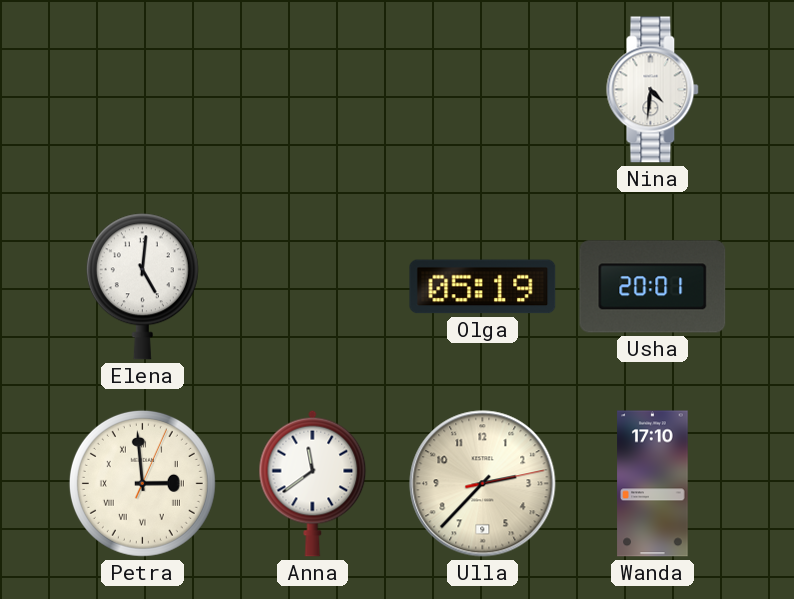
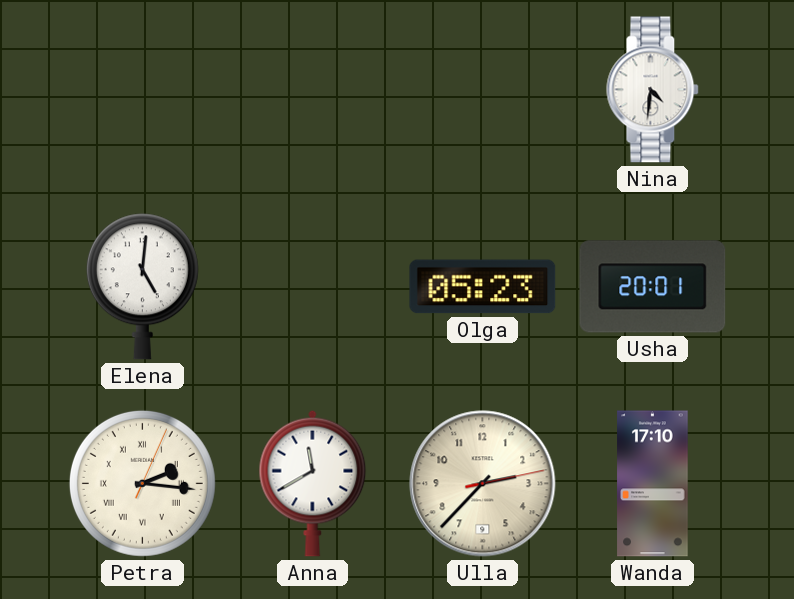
Olga: 05:19 -> 05:23 (483, 287)
Petra: 2:59 -> 2:16 (142, 483)
Anna: 11:39 -> 11:40 (313, 483)
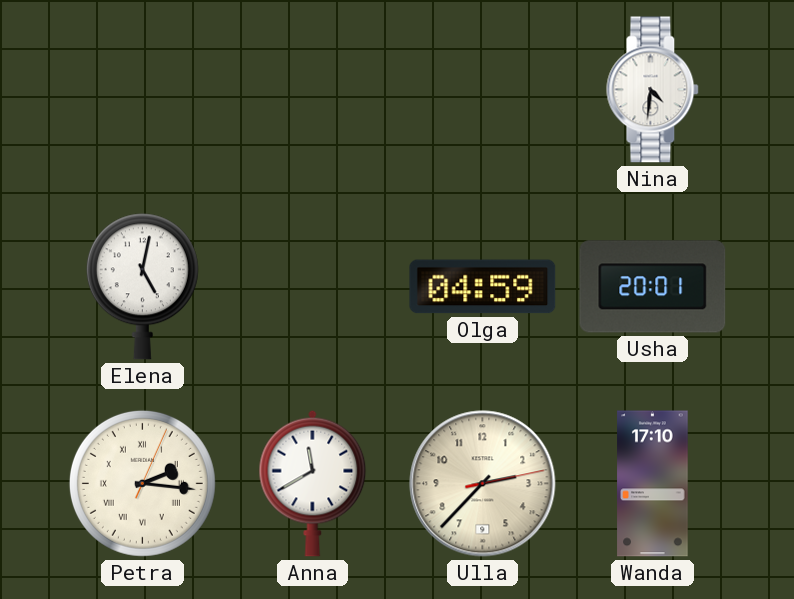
Elena: 5:01 -> 5:02 (142, 287)
Olga: 05:23 -> 04:59 (483, 287)
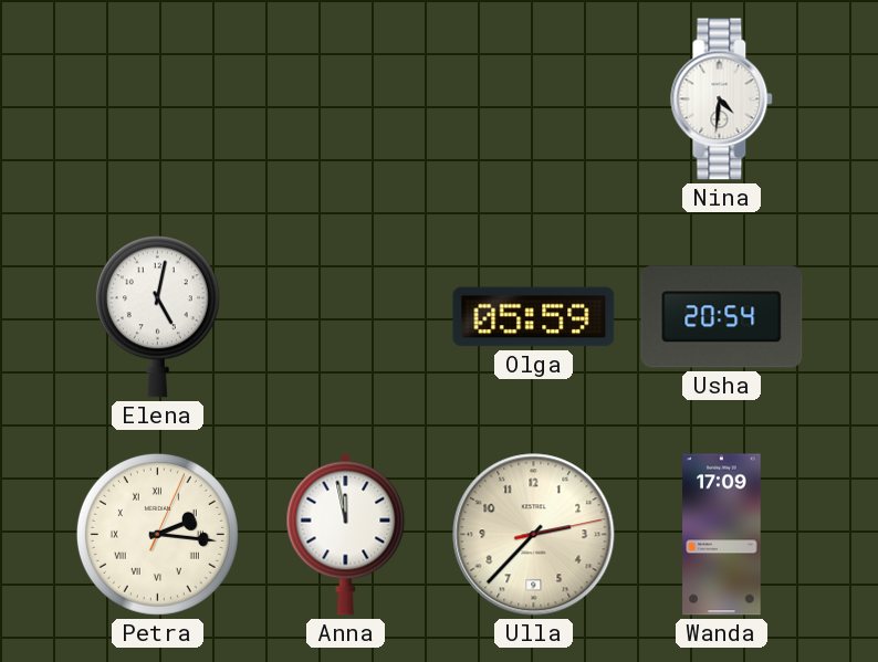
Olga: 04:59 -> 05:59 (534, 317)
Usha: 20:01 -> 20:54 (722, 317)
Anna: 11:40 -> 11:58 (346, 534)
Wanda: 17:10 -> 17:09 (722, 535)
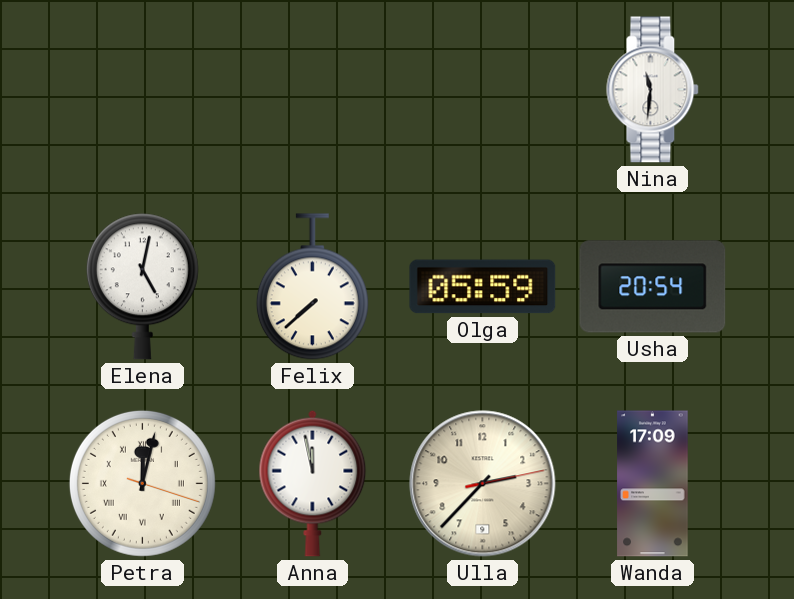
Nina: 4:31 -> 11:31 (653, 90)
Felix: none -> 7:38 (312, 287)
Petra: 2:16 -> 12:02 (142, 483)
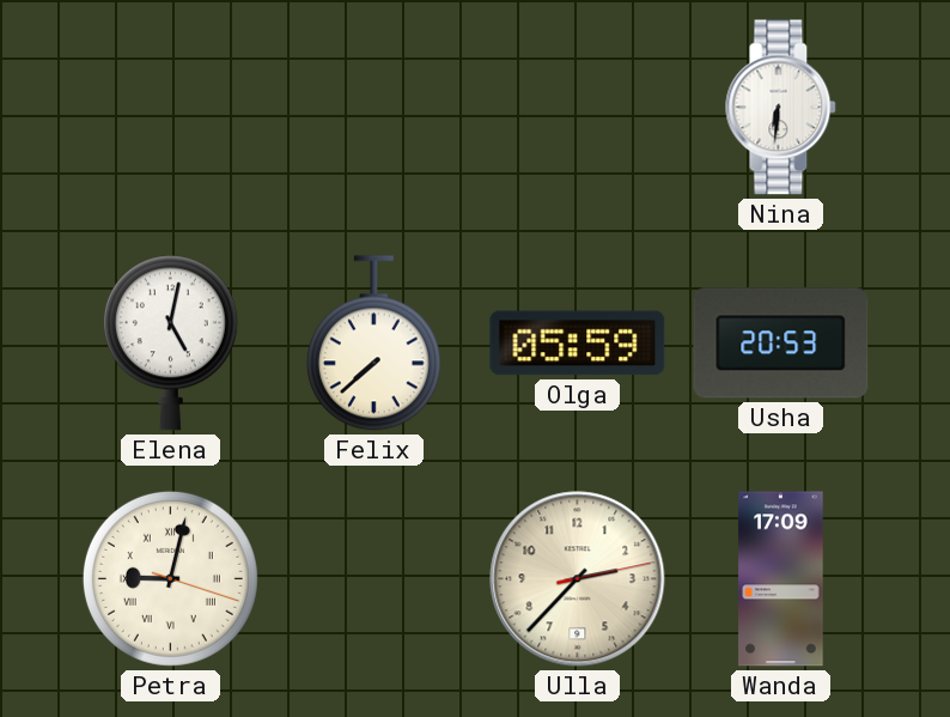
Nina: 11:31 -> 6:31 (781, 108)
Usha: 20:54 -> 20:53 (781, 344)
Petra: 12:02 -> 9:02 (170, 578)
Anna: 11:58 -> none (313, 483)
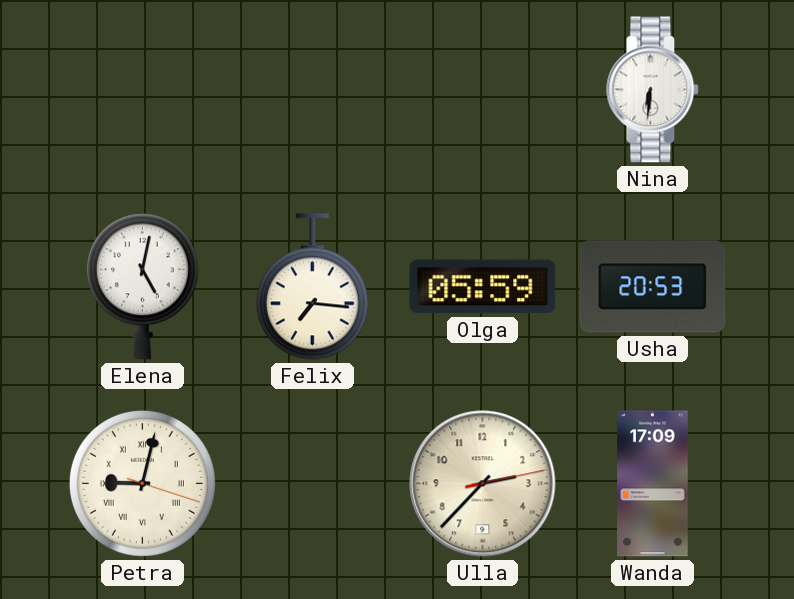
Felix: 7:38 -> 7:16 (312, 287)
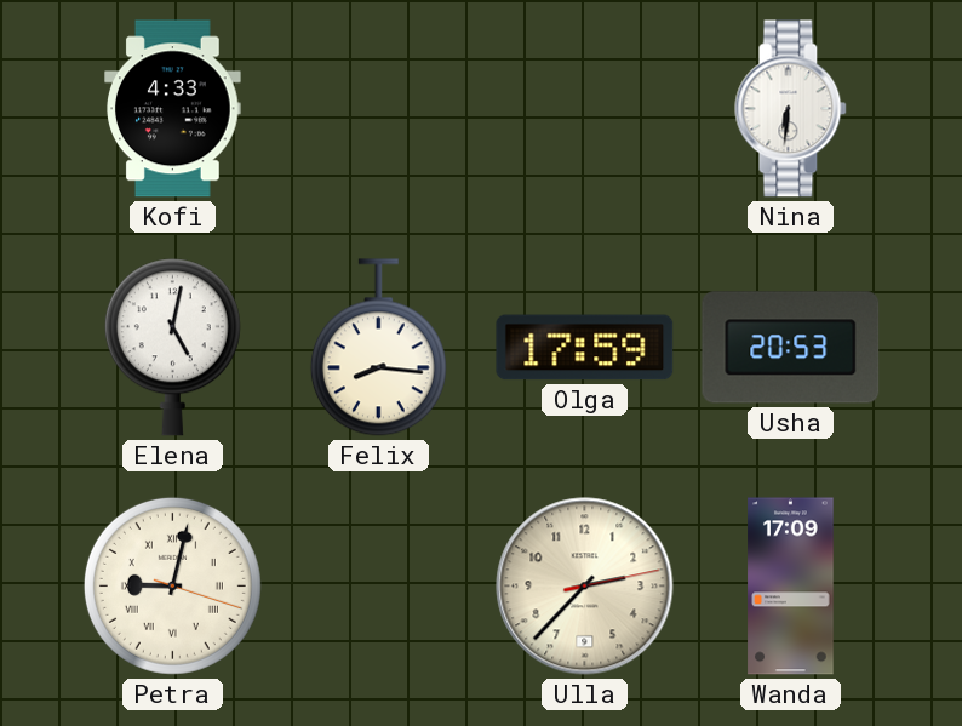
Kofi: none -> 4:33 (173, 109)
Felix: 7:16 -> 8:16 (378, 348)
Olga: 05:59 -> 17:59 (585, 348)
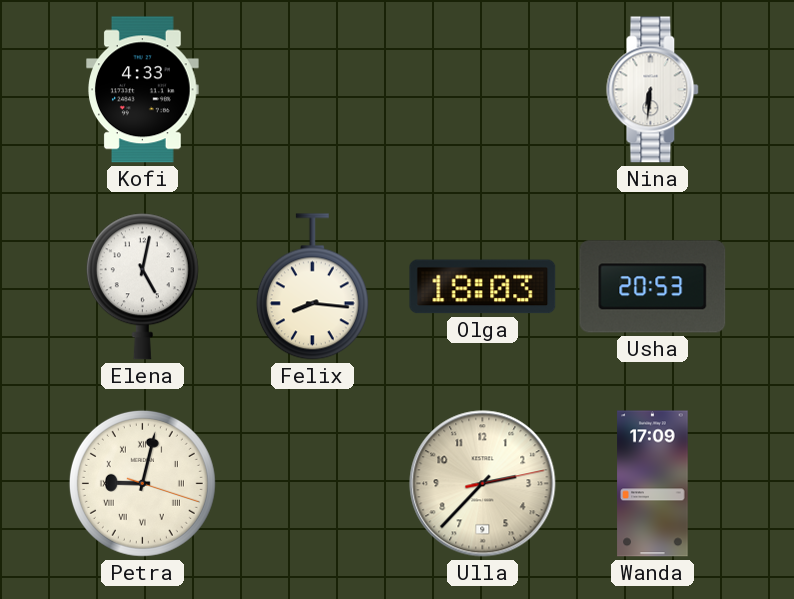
Olga: 17:59 -> 18:03 (483, 287)
